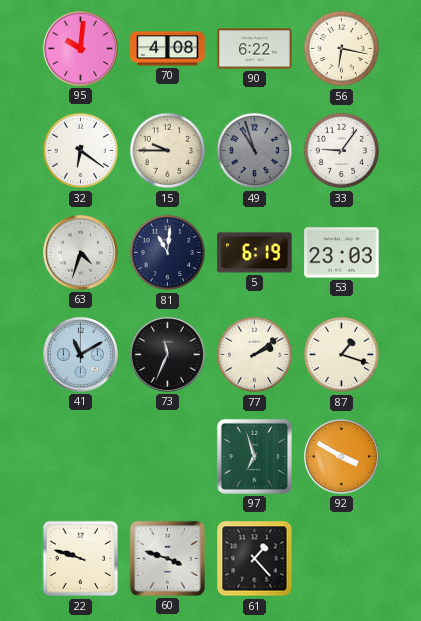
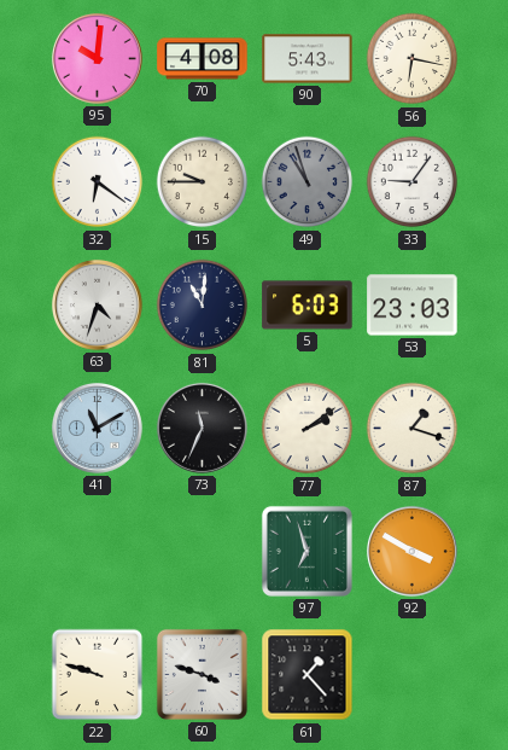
90: 6:22 -> 5:43 (308, 59)
5: 6:19 -> 6:03 (308, 306)
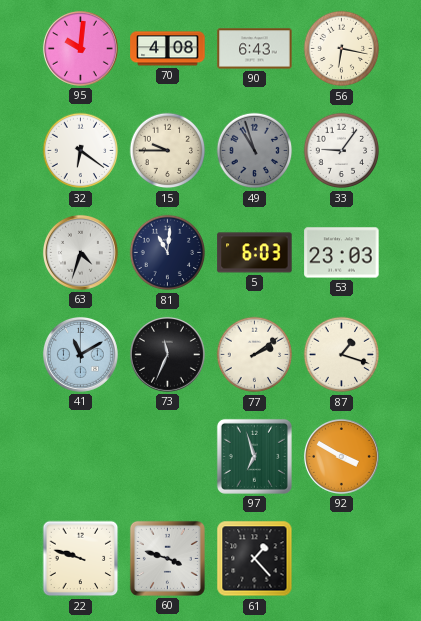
90: 5:43 -> 6:43 (255, 49)
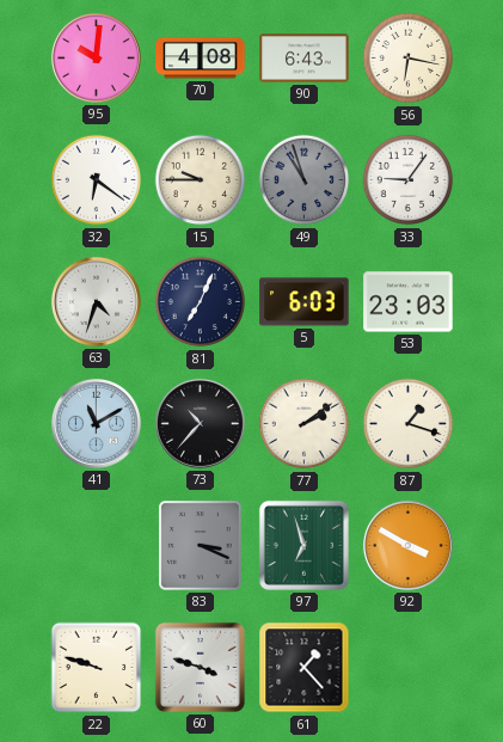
81: 11:01 -> 7:04 (201, 302)
73: 11:34 -> 10:37 (200, 423)
83: none -> 3:19 (201, 546)
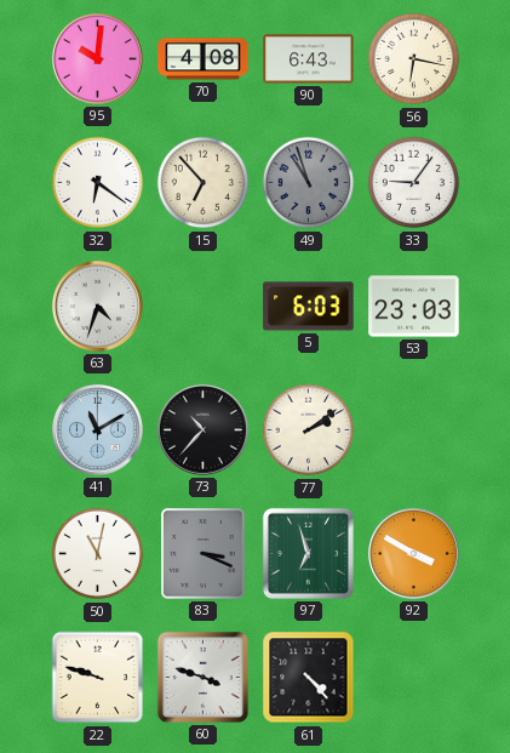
15: 9:45 -> 6:53 (204, 183)
81: 7:04 -> none (201, 302)
87: 1:18 -> none (409, 424)
50: none -> 11:02 (98, 554)
61: 1:23 -> 4:23 (309, 678)
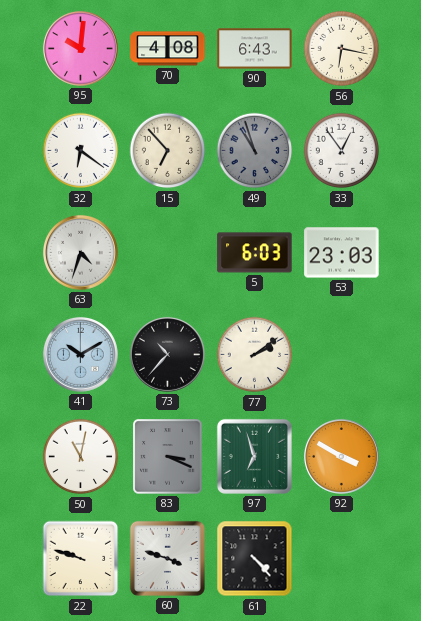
33: 9:06 -> 12:54 (342, 151)
41: 11:10 -> 10:10 (80, 354)
